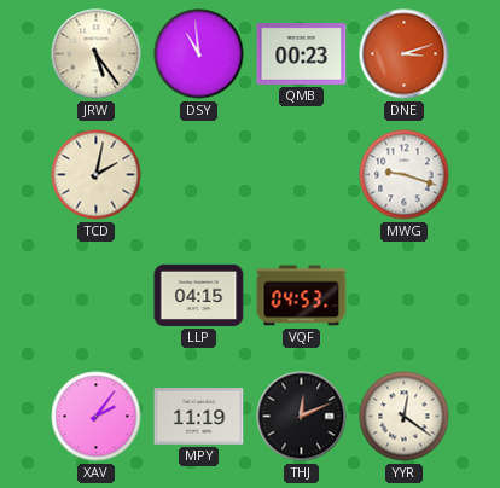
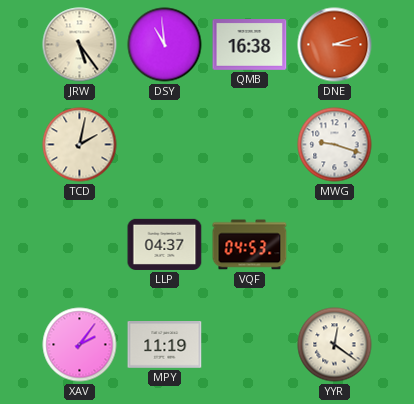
QMB: 00:23 -> 16:38 (250, 45)
LLP: 04:15 -> 04:37 (165, 244)
THJ: 12:11 -> none (302, 417)
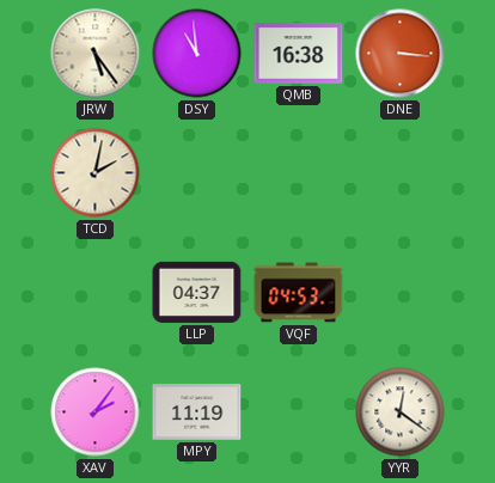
DNE: 3:12 -> 3:16 (401, 54)
MWG: 9:18 -> none (335, 145)
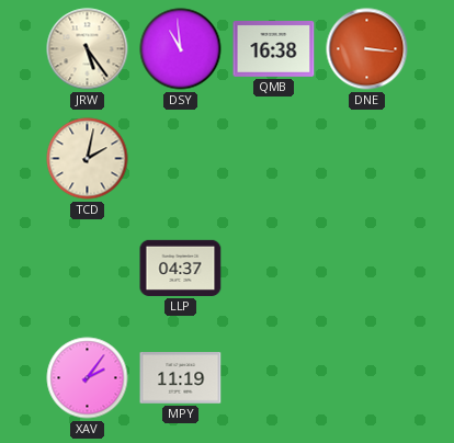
VQF: 04:53 -> none (299, 293)
YYR: 12:21 -> none (401, 412)
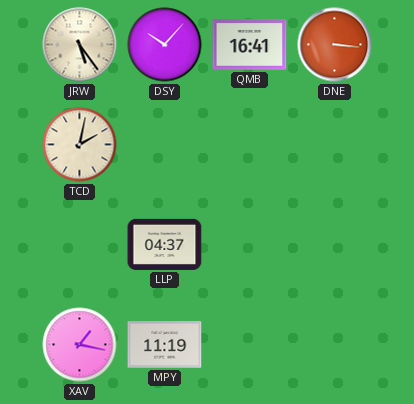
DSY: 10:59 -> 10:07 (165, 45)
QMB: 16:38 -> 16:41 (250, 45)
XAV: 2:06 -> 1:17 (80, 345)
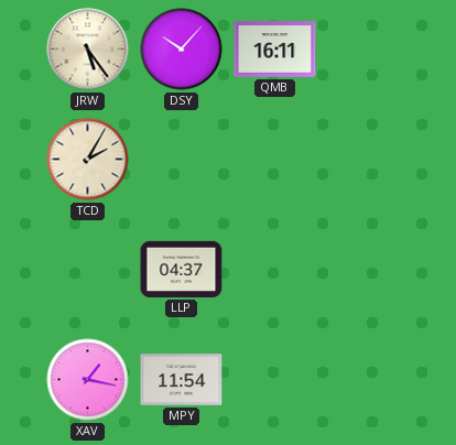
QMB: 16:41 -> 16:11 (275, 50)
DNE: 3:16 -> none (335, 45)
TCD: 2:02 -> 2:05 (88, 160)
MPY: 11:19 -> 11:54 (182, 380)
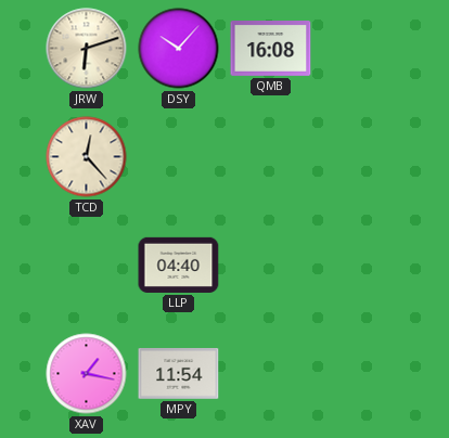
JRW: 5:24 -> 6:12 (87, 49)
QMB: 16:11 -> 16:08 (271, 49)
TCD: 2:05 -> 12:23 (87, 157)
LLP: 04:37 -> 04:40 (179, 265)
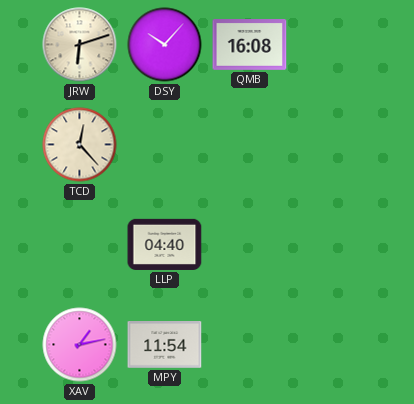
XAV: 1:17 -> 1:13 (80, 345)
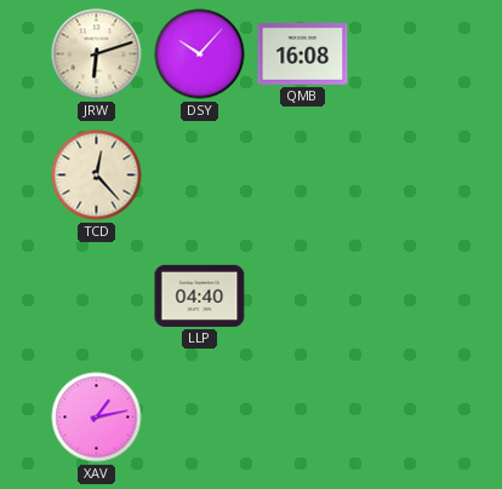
MPY: 11:54 -> none (165, 345)
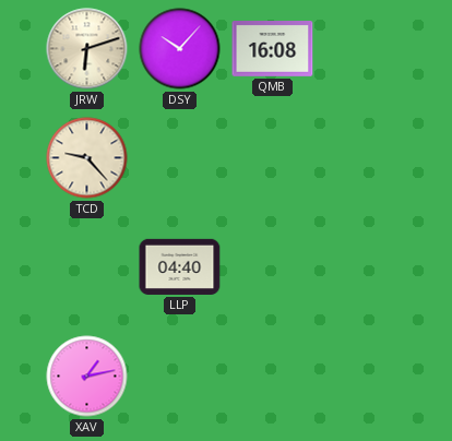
TCD: 12:23 -> 9:23 (87, 158)
